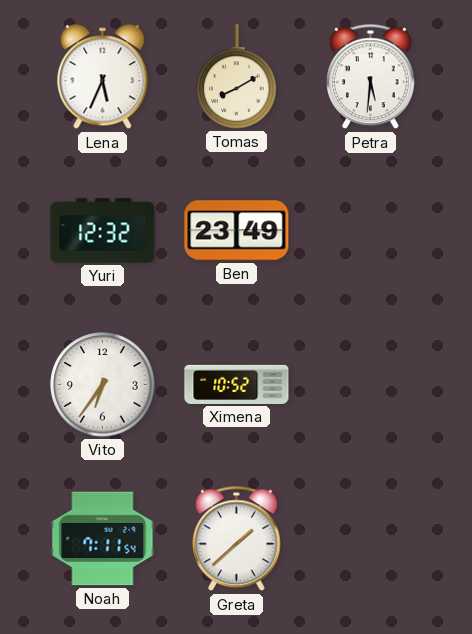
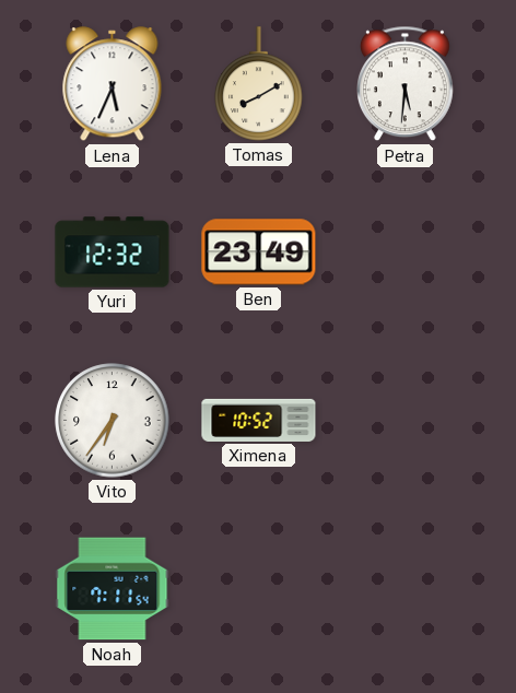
Greta: 1:38 -> none (237, 539)
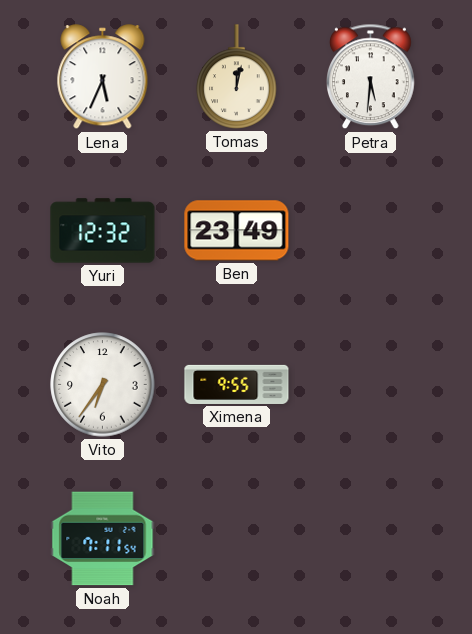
Tomas: 8:10 -> 12:02 (237, 77)
Ximena: 10:52 -> 9:55 (237, 384)
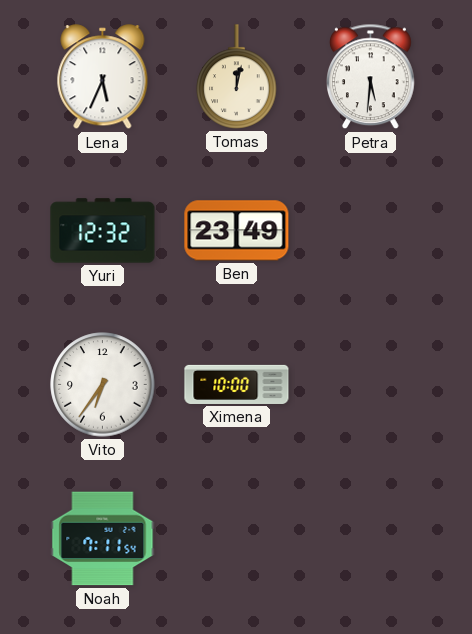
Ximena: 9:55 -> 10:00 (237, 384)
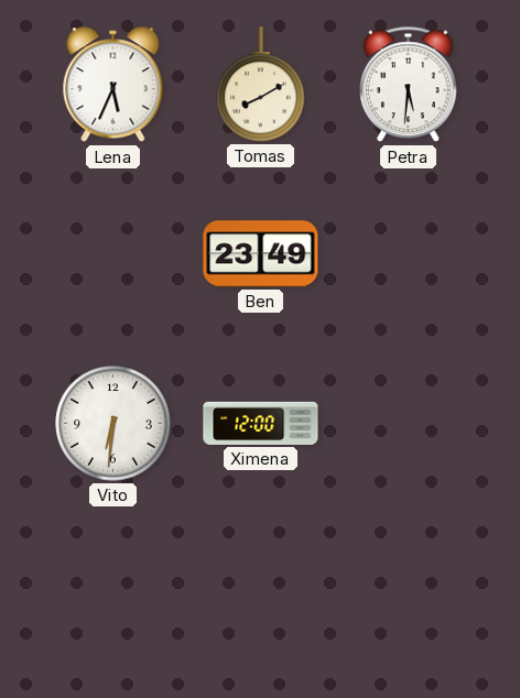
Tomas: 12:02 -> 8:10 (261, 85)
Yuri: 12:32 -> none (103, 231)
Vito: 6:36 -> 6:31 (113, 424)
Ximena: 10:00 -> 12:00 (261, 423)
Noah: 7:11 -> none (103, 539)
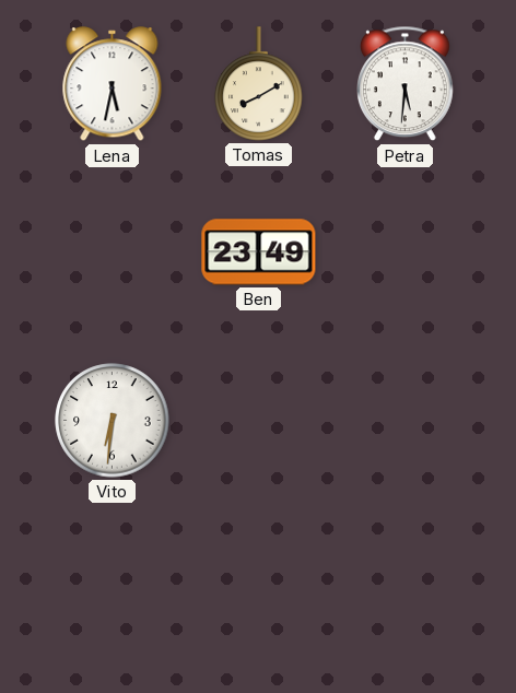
Lena: 5:34 -> 5:32 (113, 84)
Ximena: 12:00 -> none (261, 423)
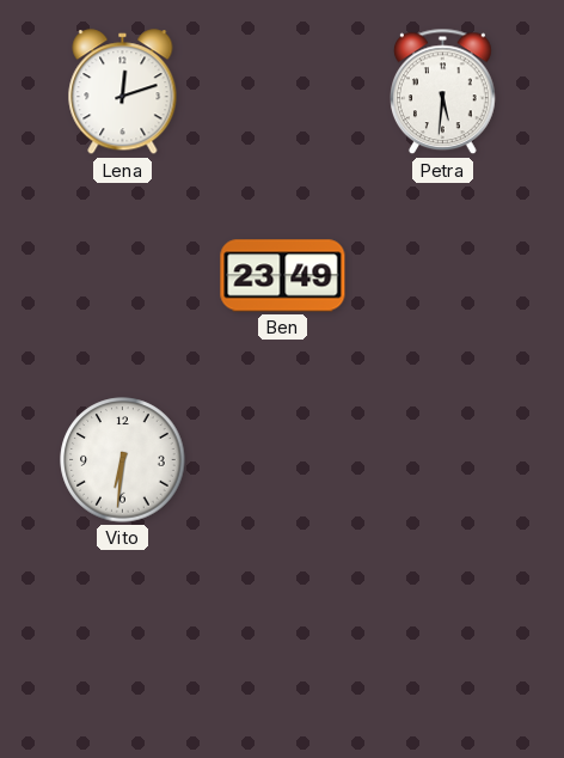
Lena: 5:32 -> 12:12 (123, 92)
Tomas: 8:10 -> none (259, 84)
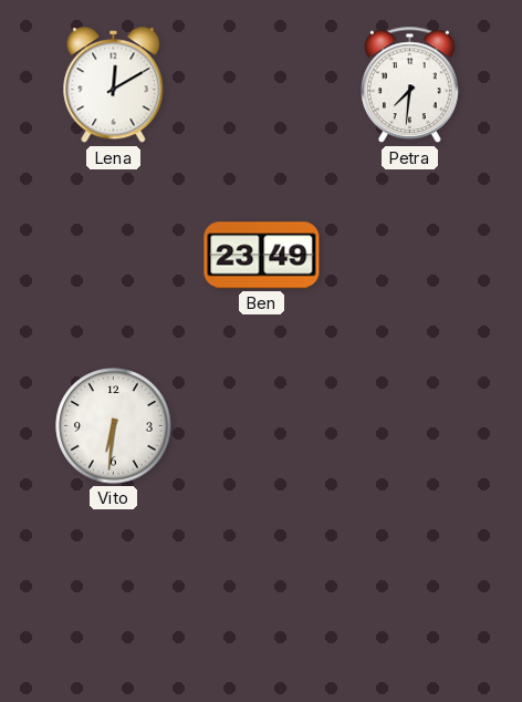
Lena: 12:12 -> 12:10 (114, 85)
Petra: 5:31 -> 7:31 (410, 85)
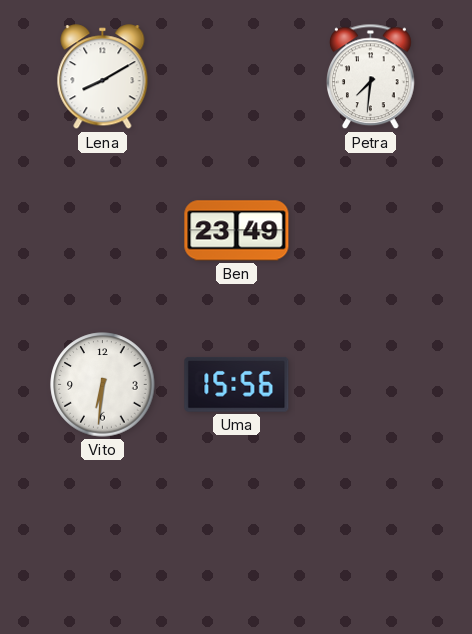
Lena: 12:10 -> 8:10 (103, 77)
Uma: none -> 15:56 (237, 384)
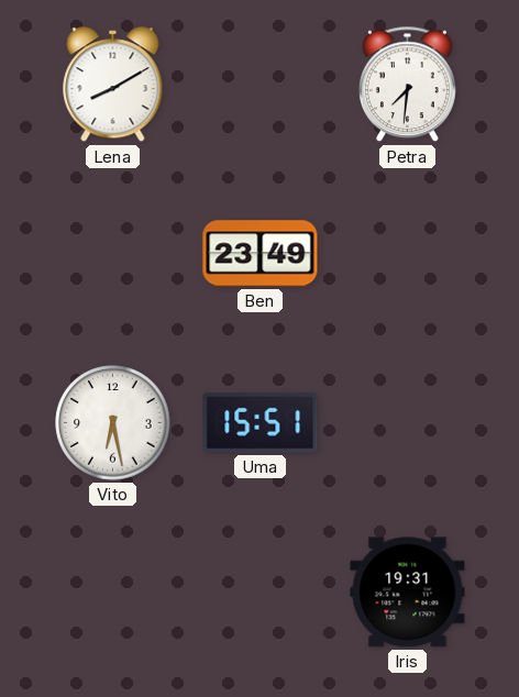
Vito: 6:31 -> 6:28 (113, 423)
Uma: 15:56 -> 15:51 (261, 422)
Iris: none -> 19:31 (408, 593)
